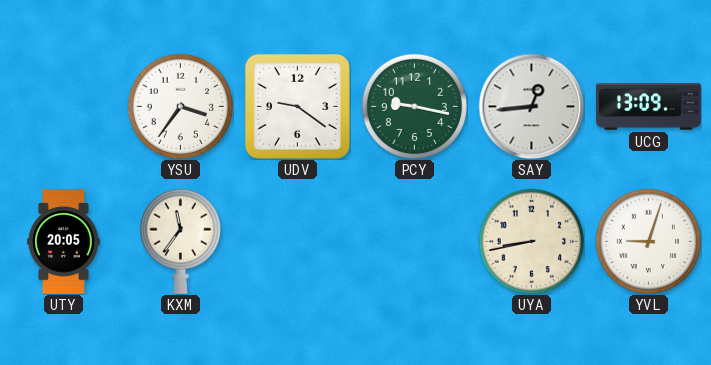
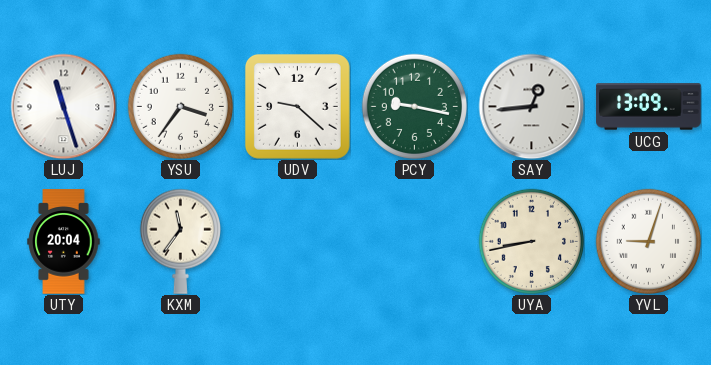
LUJ: none -> 11:27 (63, 106)
UDV: 9:21 -> 9:22 (297, 106)
UTY: 20:05 -> 20:04 (64, 242)
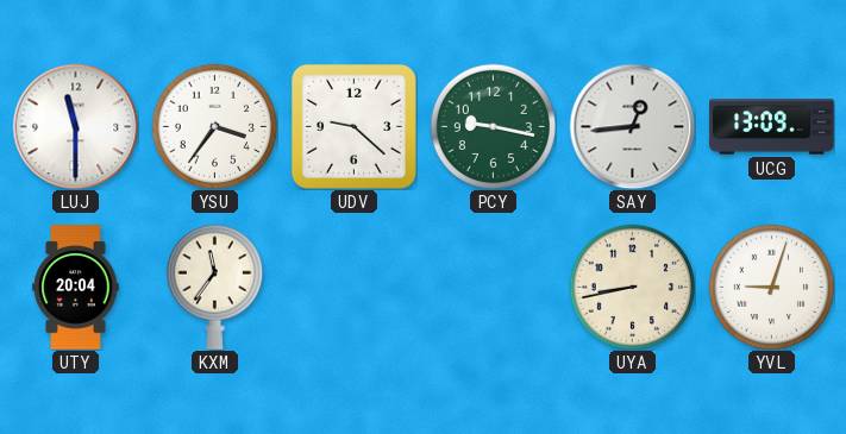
LUJ: 11:27 -> 11:30 (75, 126)
